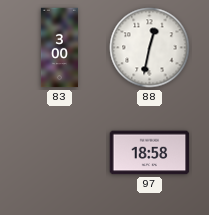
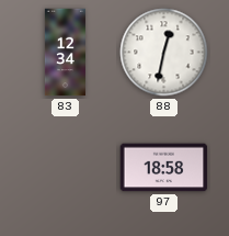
83: 3:00 -> 12:34 (65, 53)
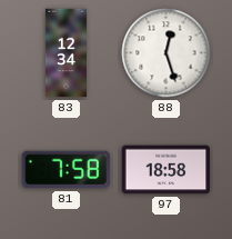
88: 12:32 -> 12:27 (167, 53)
81: none -> 7:58 (67, 170)
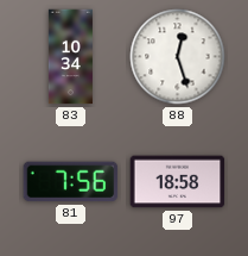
83: 12:34 -> 10:34 (70, 57)
81: 7:58 -> 7:56 (71, 182)
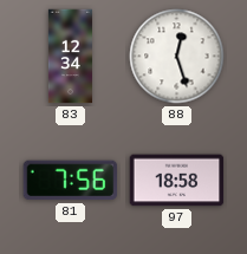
83: 10:34 -> 12:34 (70, 57)
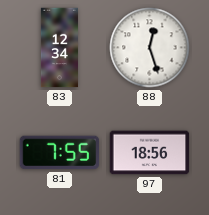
81: 7:56 -> 7:55 (60, 153)
97: 18:58 -> 18:56 (150, 153)
